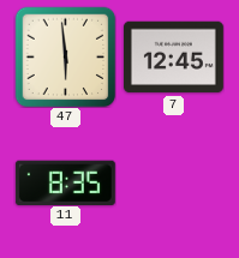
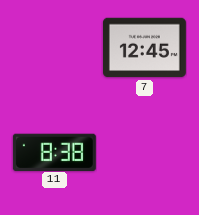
47: 5:59 -> none (65, 56)
11: 8:35 -> 8:38 (54, 152)
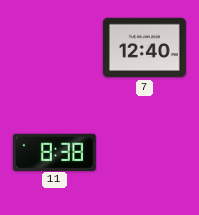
7: 12:45 -> 12:40 (144, 48)
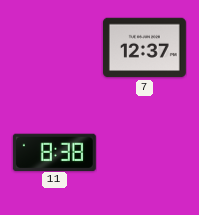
7: 12:40 -> 12:37 (144, 48)
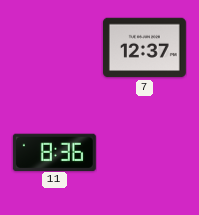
11: 8:38 -> 8:36 (54, 152)
